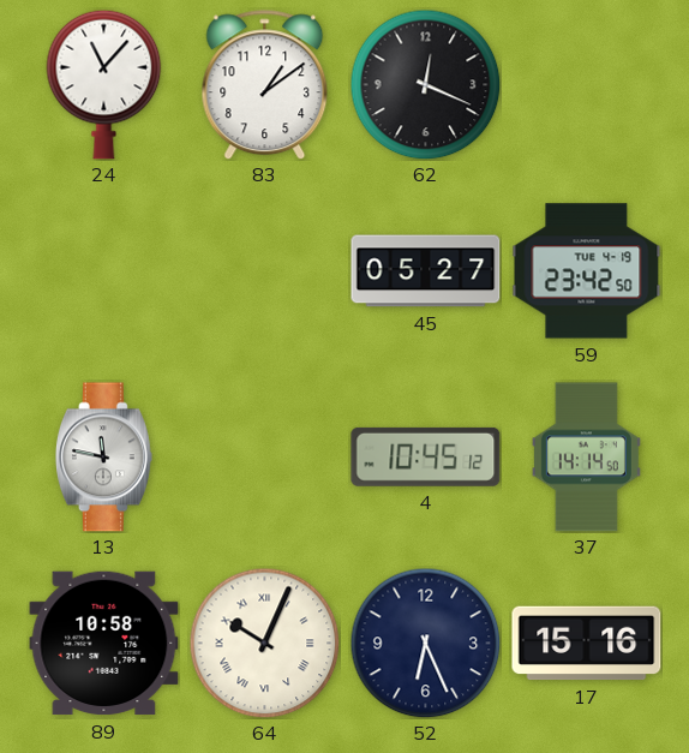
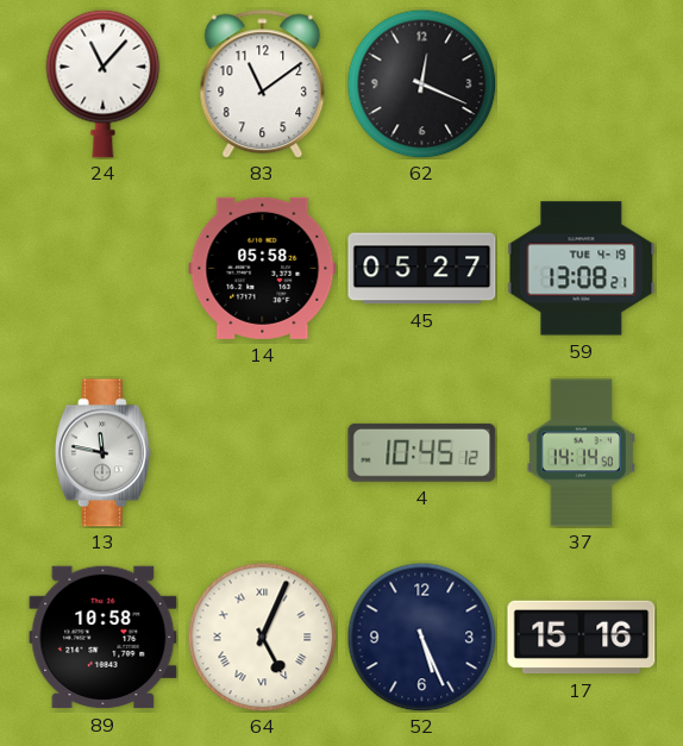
83: 1:09 -> 11:09 (263, 84)
14: none -> 05:58 (263, 268)
59: 23:42 -> 13:08 (582, 269)
64: 10:04 -> 5:04 (262, 637)
52: 6:26 -> 5:26 (421, 637)
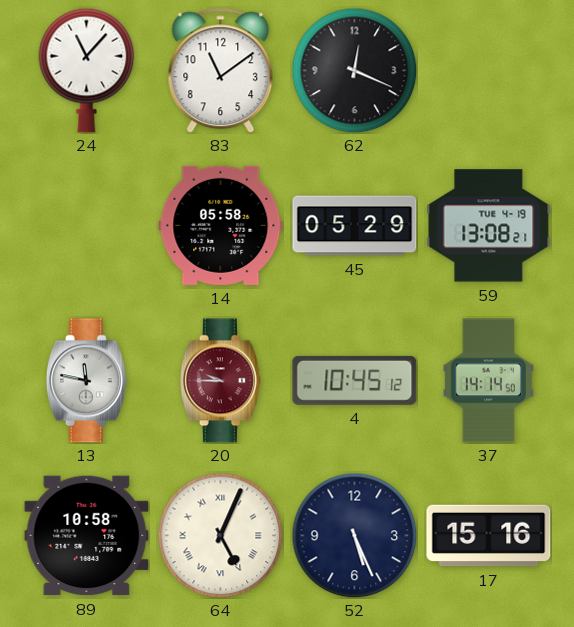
45: 05:27 -> 05:29 (355, 226)
20: none -> 9:45 (220, 381)
